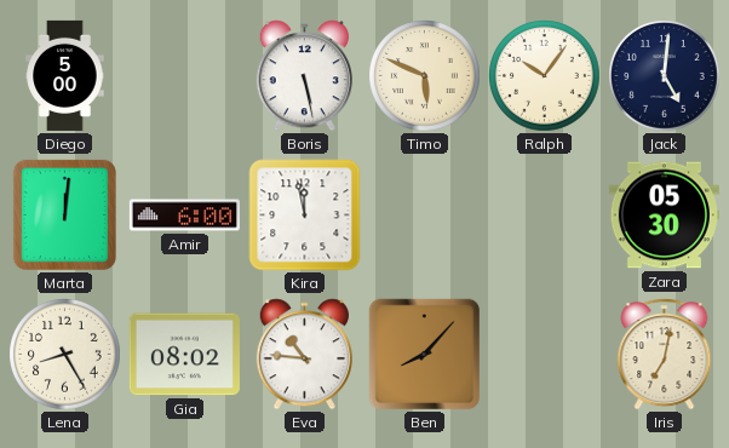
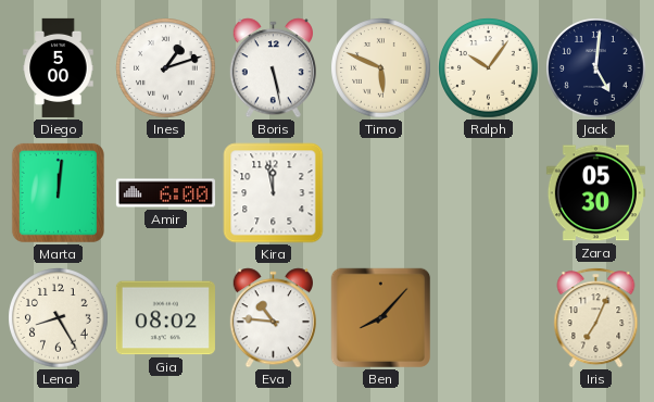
Ines: none -> 1:12 (166, 68)
Iris: 7:02 -> 7:04 (596, 318)
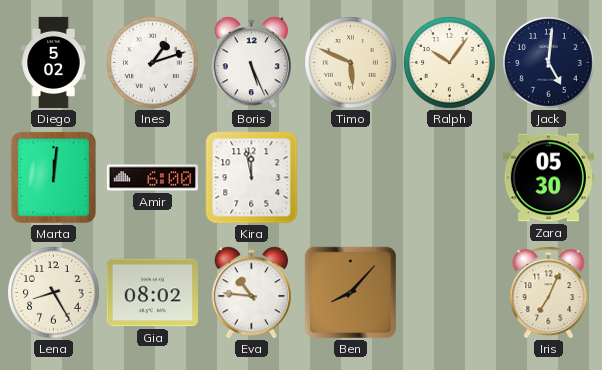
Diego: 5:00 -> 5:02 (54, 62)
Boris: 5:28 -> 5:26 (251, 63)
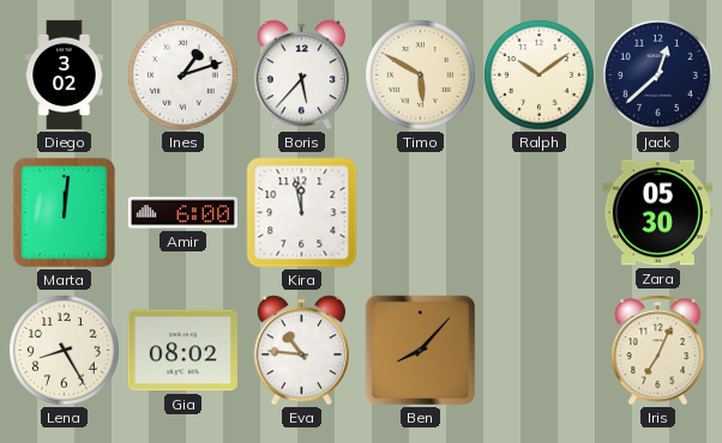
Diego: 5:02 -> 3:02 (65, 74)
Boris: 5:26 -> 5:37 (301, 75)
Timo: 5:49 -> 5:50 (421, 75)
Ralph: 10:06 -> 10:09 (540, 75)
Jack: 5:01 -> 12:38 (658, 75)
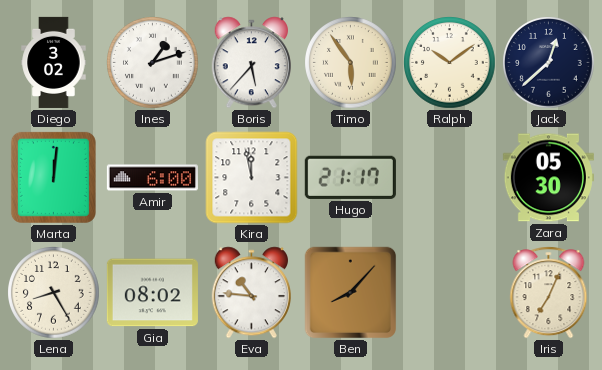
Timo: 5:50 -> 5:54 (351, 63)
Hugo: none -> 21:17 (350, 177)
